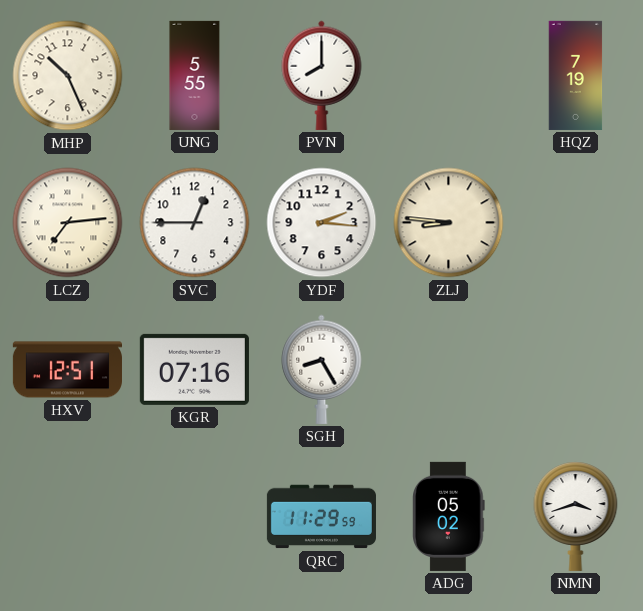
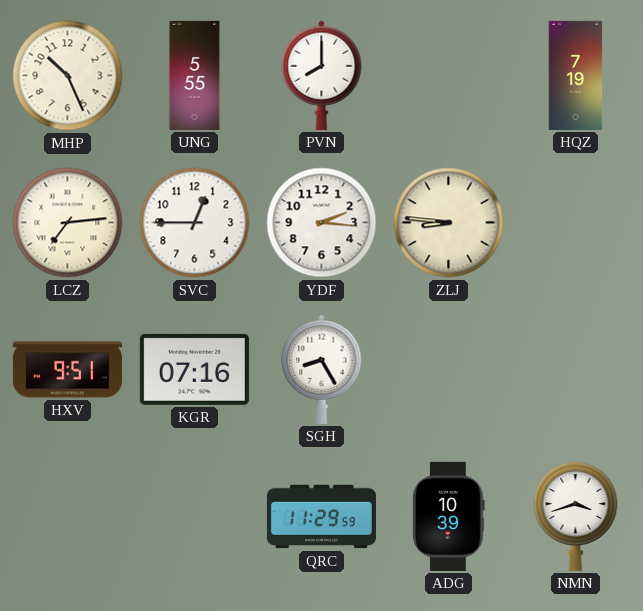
HXV: 12:51 -> 9:51 (67, 370)
ADG: 05:02 -> 10:39 (449, 516)
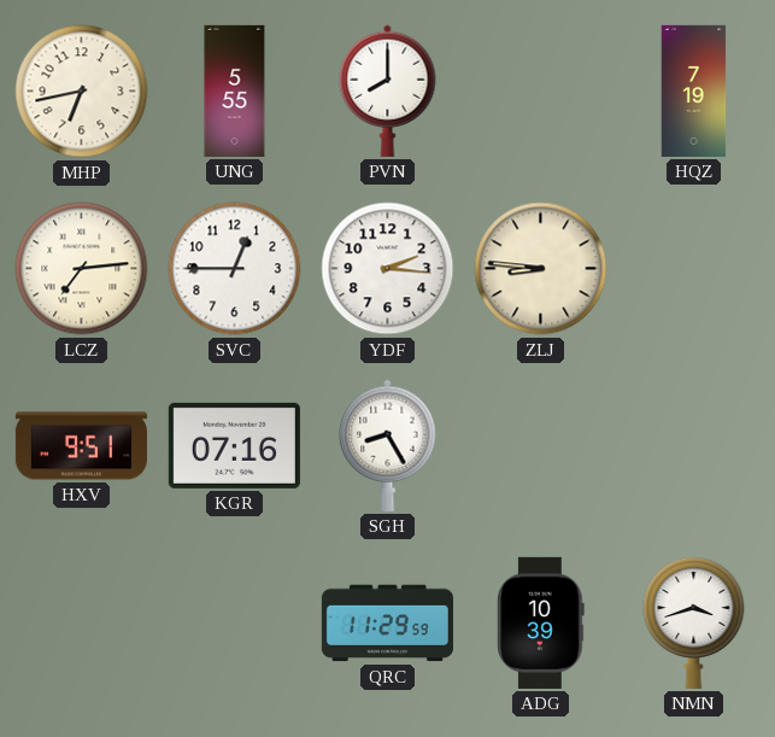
MHP: 10:26 -> 6:43 (82, 92)
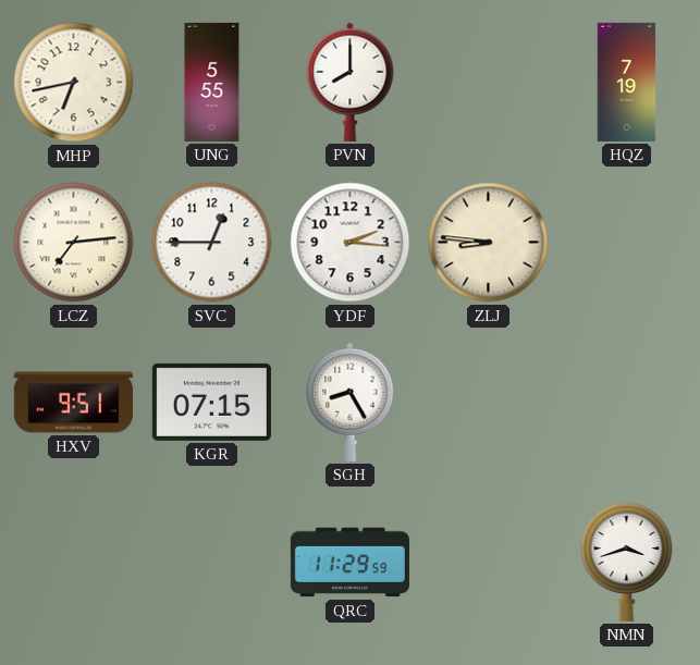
KGR: 07:16 -> 07:15 (211, 402)
ADG: 10:39 -> none (541, 622)
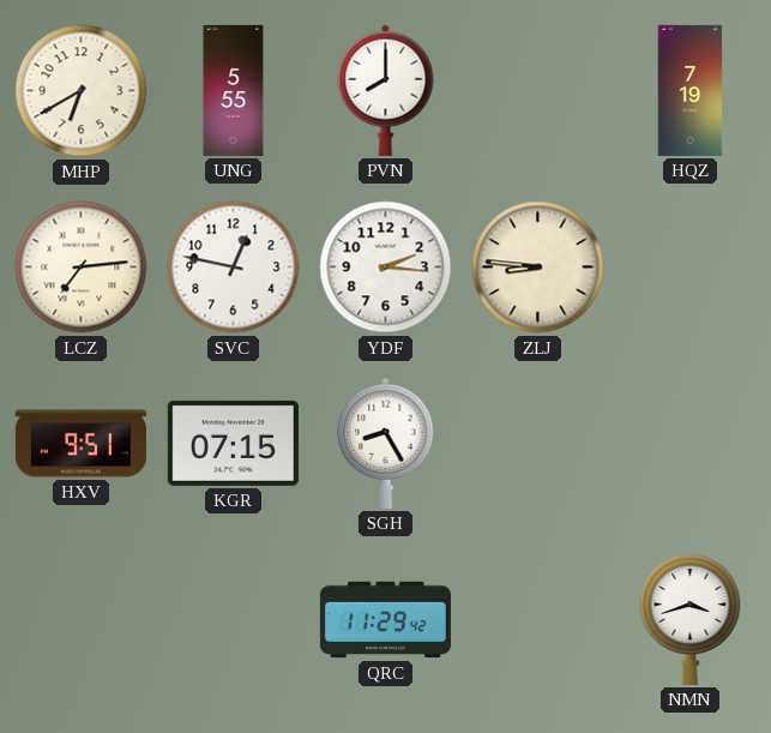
MHP: 6:43 -> 6:40 (82, 91)
SVC: 12:45 -> 12:47 (234, 268)
QRC: 11:29:59 -> 11:29:42 (385, 620)
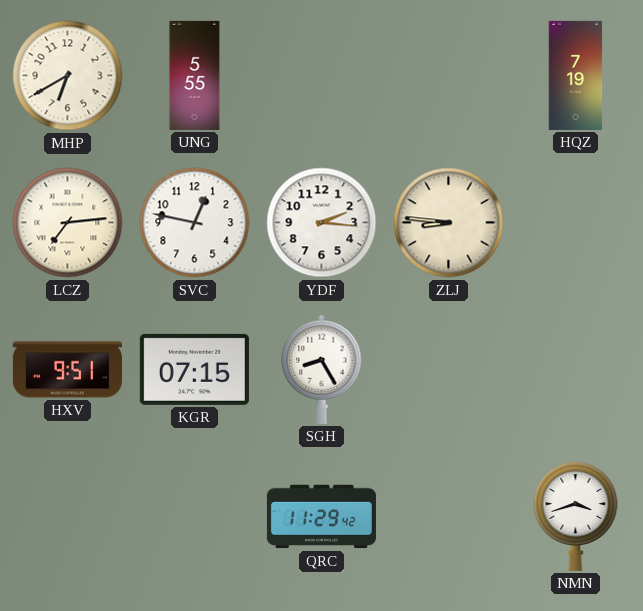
PVN: 8:00 -> none (386, 90)
